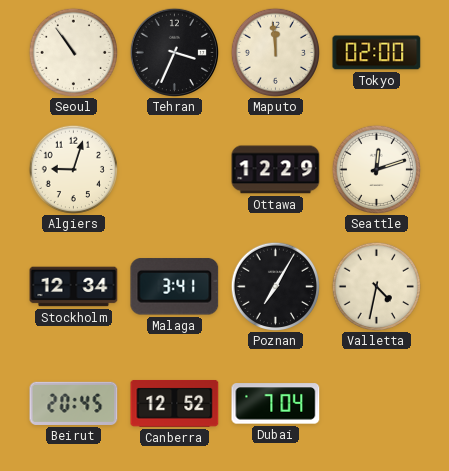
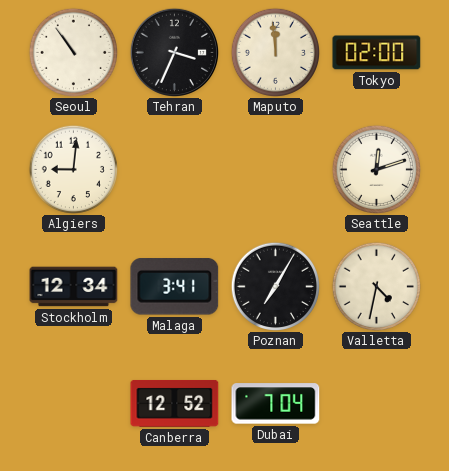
Algiers: 9:03 -> 9:01 (73, 169)
Ottawa: 12:29 -> none (276, 170)
Beirut: 20:45 -> none (74, 403)
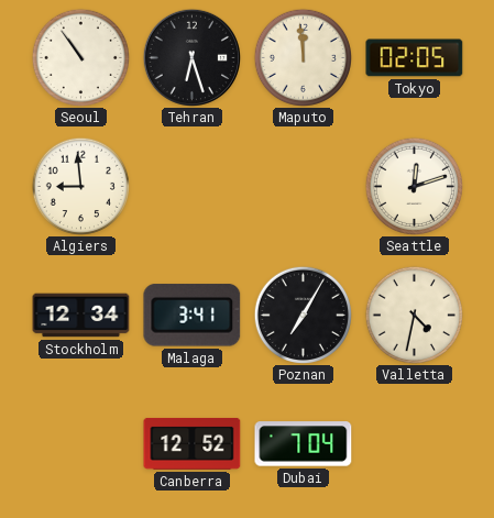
Tehran: 3:34 -> 6:27 (191, 57)
Tokyo: 02:00 -> 02:05 (415, 58)
Algiers: 9:01 -> 8:59 (80, 186)
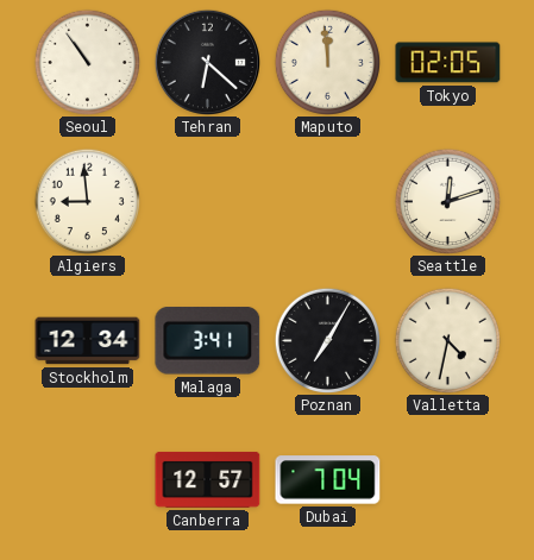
Tehran: 6:27 -> 6:22 (207, 62)
Canberra: 12:52 -> 12:57 (208, 480)
